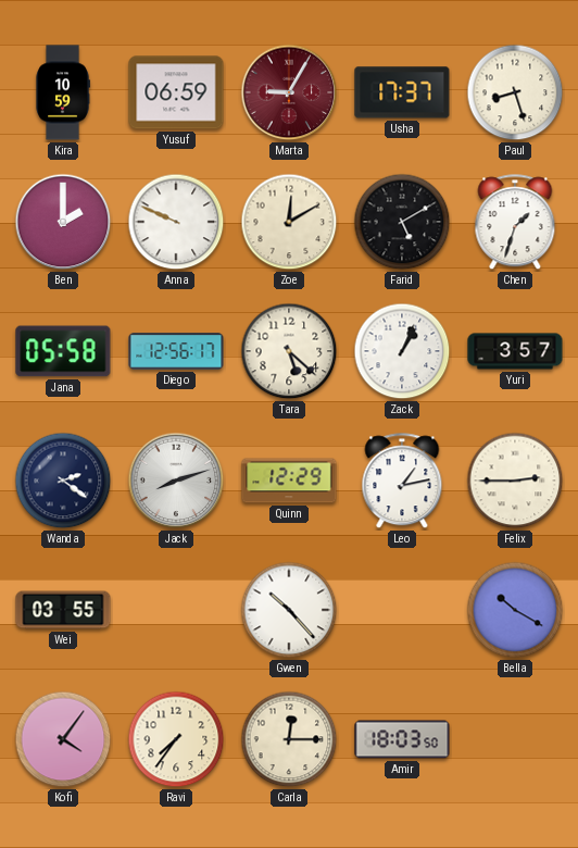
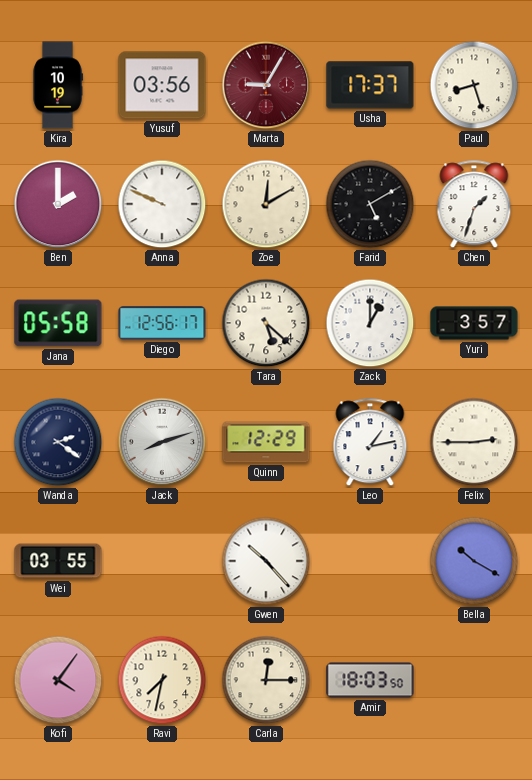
Kira: 10:59 -> 10:19 (58, 85)
Yusuf: 06:59 -> 03:56 (162, 85)
Zack: 1:04 -> 1:00 (370, 323)
Ravi: 7:36 -> 7:32 (162, 680)
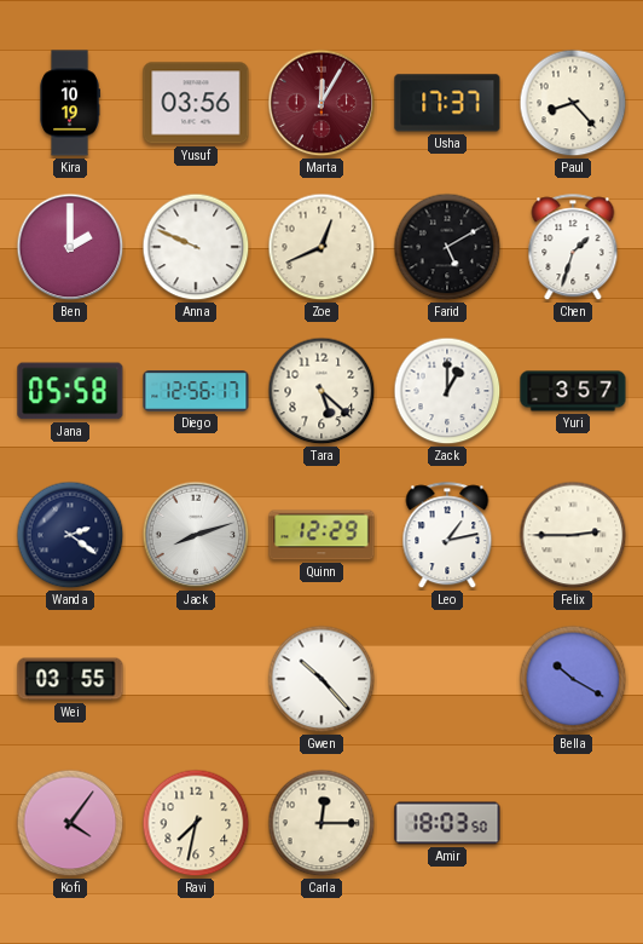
Marta: 9:05 -> 12:05 (321, 103)
Paul: 8:27 -> 8:23 (573, 103)
Zoe: 12:10 -> 12:41 (321, 247)
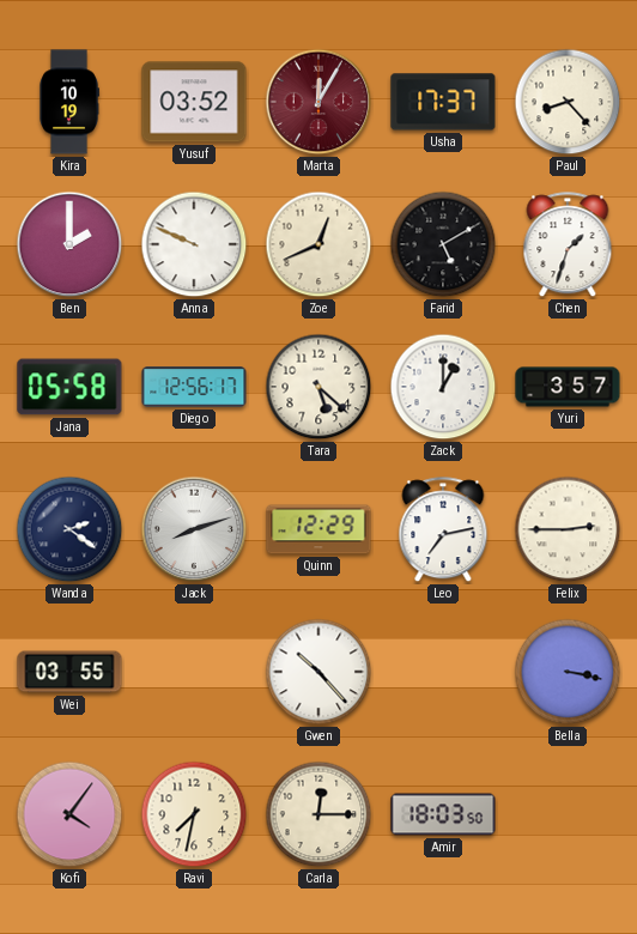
Yusuf: 03:56 -> 03:52 (194, 102)
Leo: 1:13 -> 7:13 (443, 530)
Bella: 10:20 -> 3:17 (568, 672)
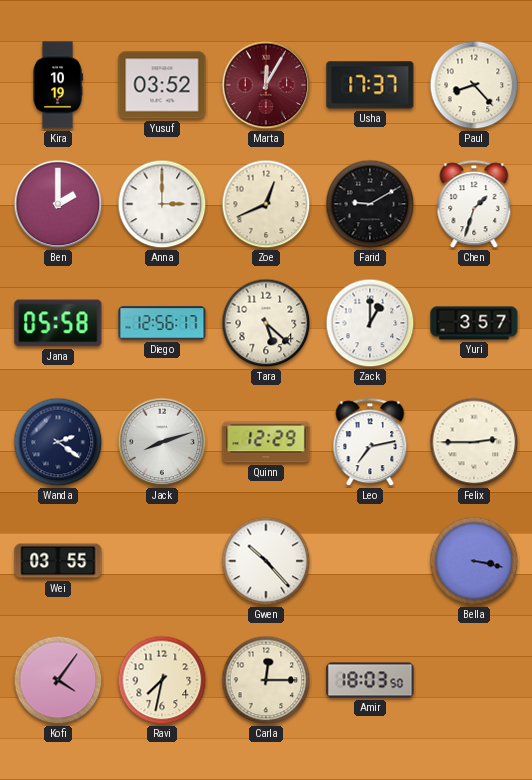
Anna: 9:49 -> 3:00 (162, 204)
Farid: 5:10 -> 9:10 (370, 204)
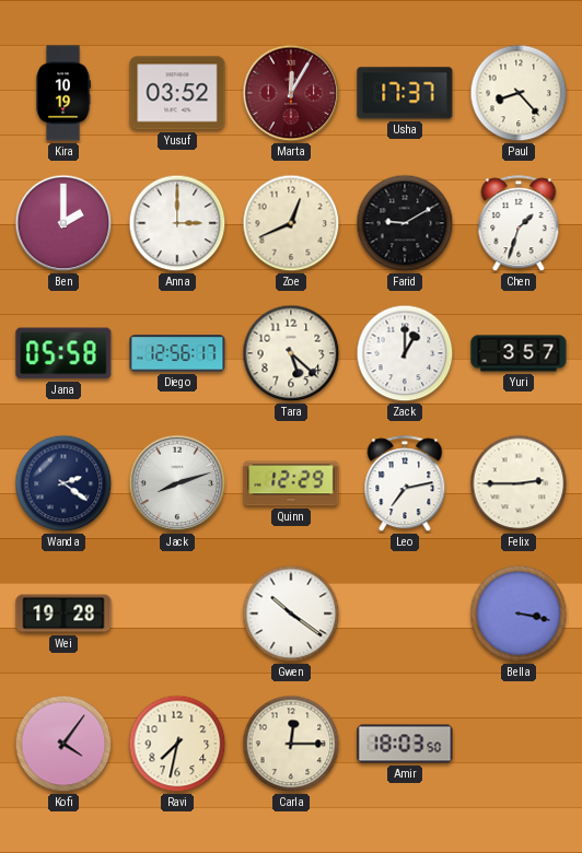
Wei: 03:55 -> 19:28 (63, 614)
Gwen: 10:23 -> 10:21 (291, 614)
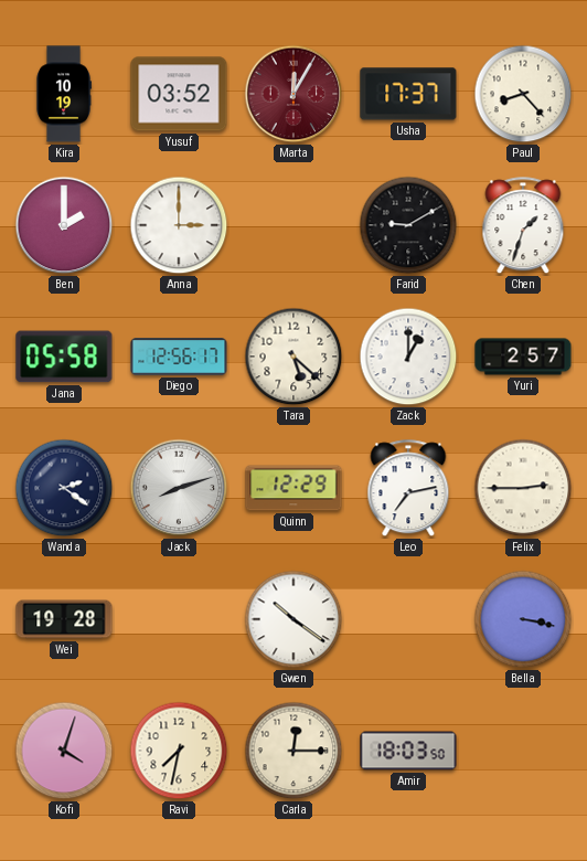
Zoe: 12:41 -> none (291, 223)
Yuri: 3:57 -> 2:57 (523, 357)
Kofi: 4:06 -> 4:03 (64, 751)
